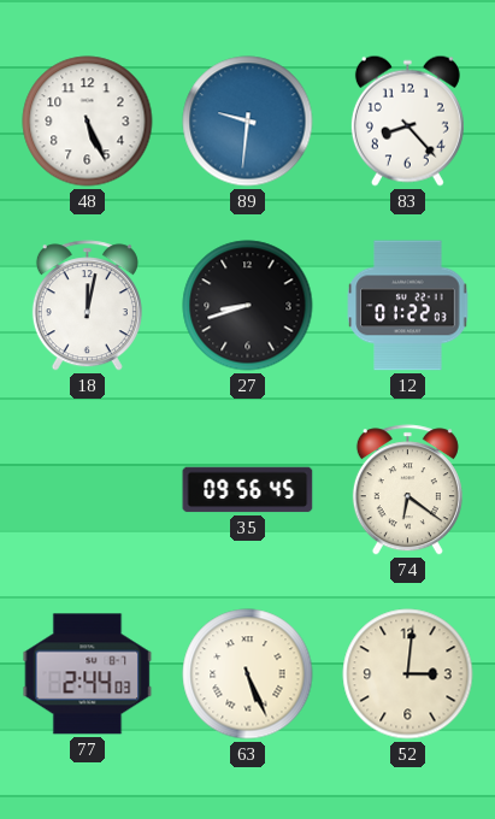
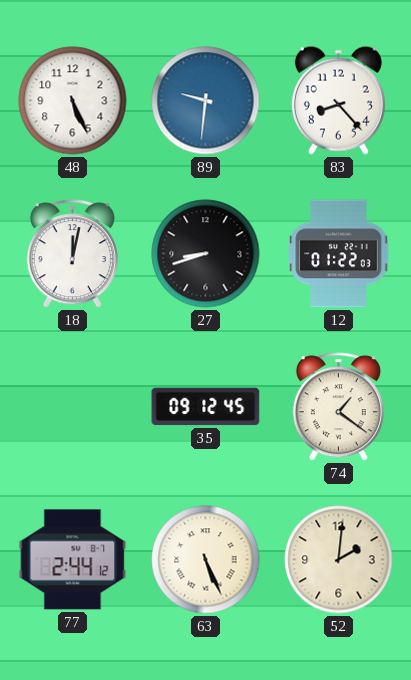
35: 09:56 -> 09:12 (206, 407)
74: 6:21 -> 1:21 (338, 407)
77: 2:44:03 -> 2:44:12 (73, 560)
52: 3:01 -> 2:01 (339, 560)
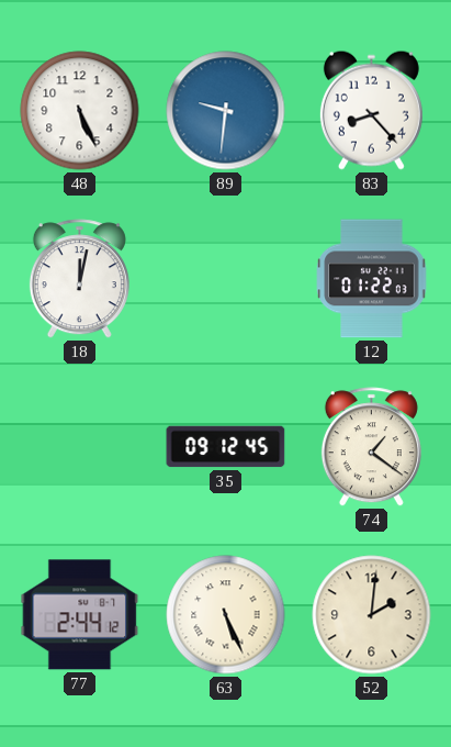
27: 8:42 -> none (206, 254)
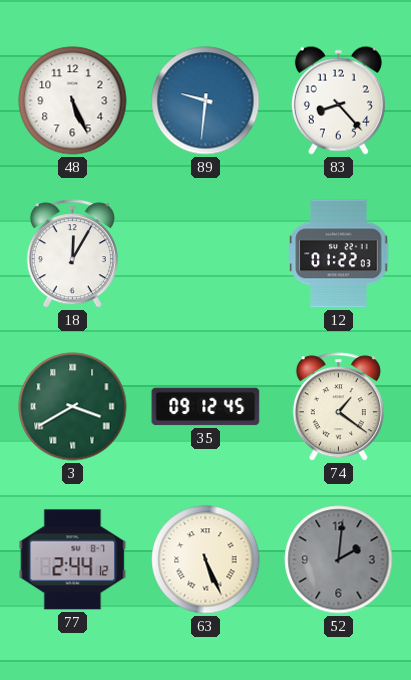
18: 12:02 -> 12:05 (72, 254)
3: none -> 3:40 (73, 407)
52 dial: cream -> grey (339, 560)
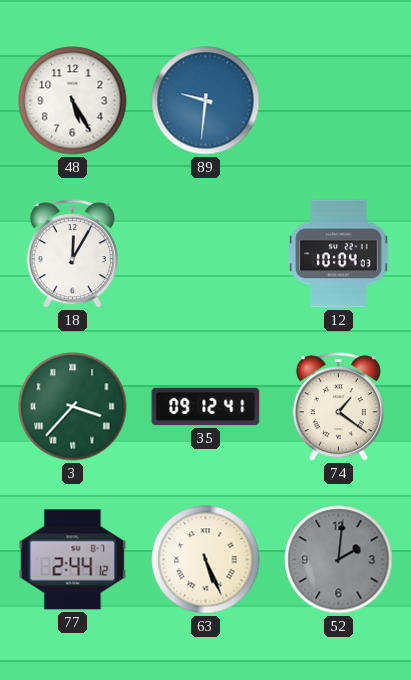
48: 5:26 -> 5:25 (73, 101)
83: 8:23 -> none (338, 100)
12: 01:22 -> 10:04 (339, 254)
3: 3:40 -> 3:37 (73, 407)
35: 09:12:45 -> 09:12:41 (206, 407)
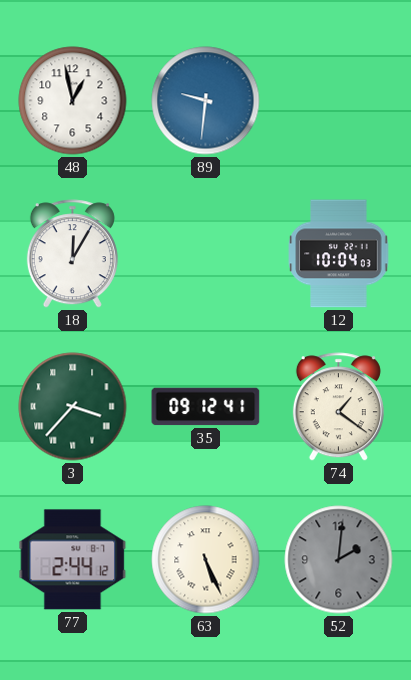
48: 5:25 -> 12:58 (73, 101)
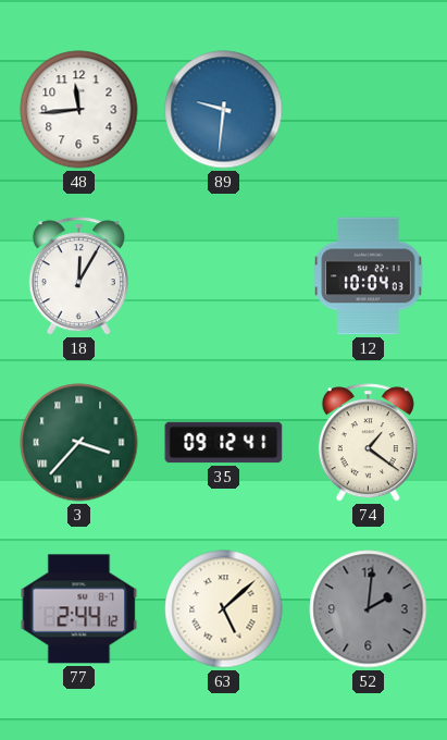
48: 12:58 -> 11:44 (79, 110)
63: 5:26 -> 5:08 (224, 609)
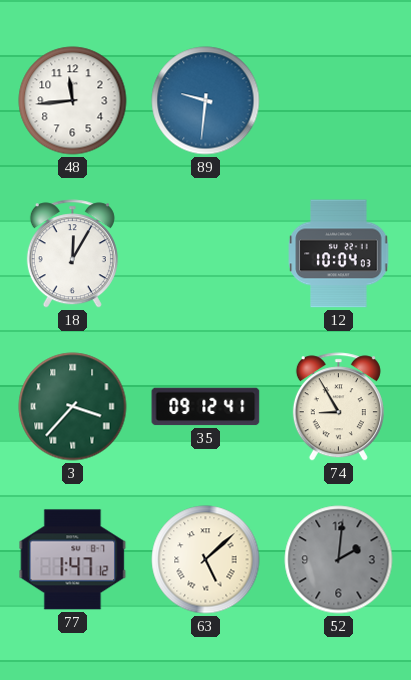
74: 1:21 -> 8:55 (338, 407)
77: 2:44 -> 1:47 (73, 560)
